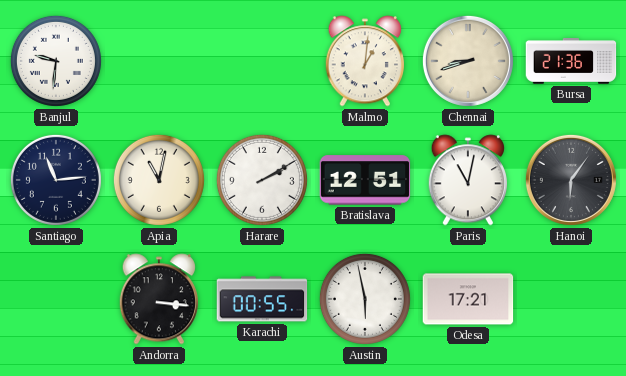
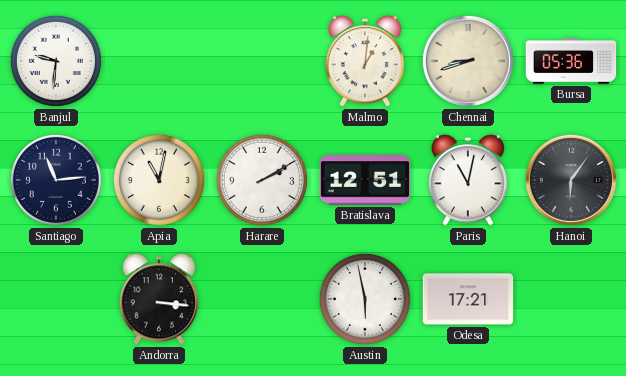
Bursa: 21:36 -> 05:36 (571, 61)
Karachi: 00:55 -> none (262, 299)
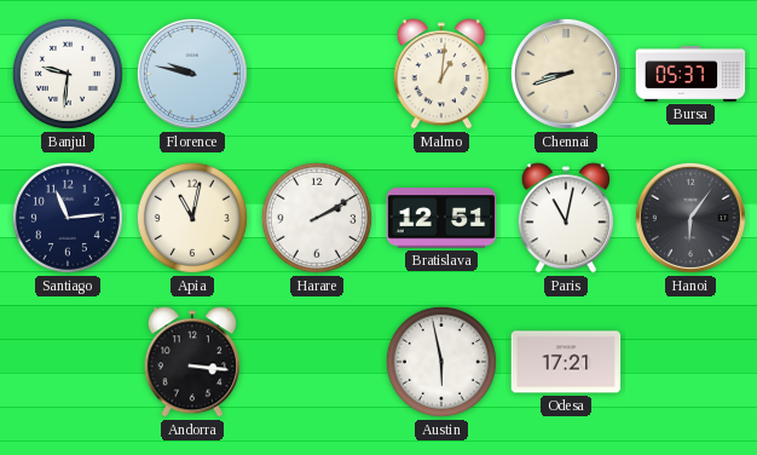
Florence: none -> 9:47 (192, 74)
Bursa: 05:36 -> 05:37 (690, 74)
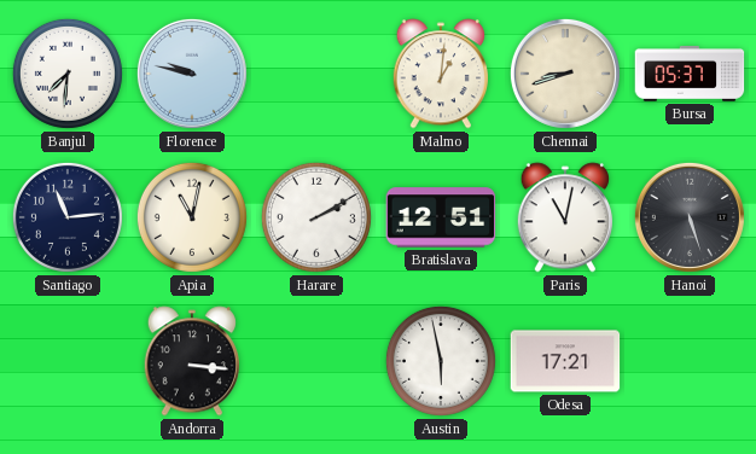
Banjul: 9:31 -> 7:31 (68, 74)
Hanoi: 6:06 -> 5:27 (690, 217)
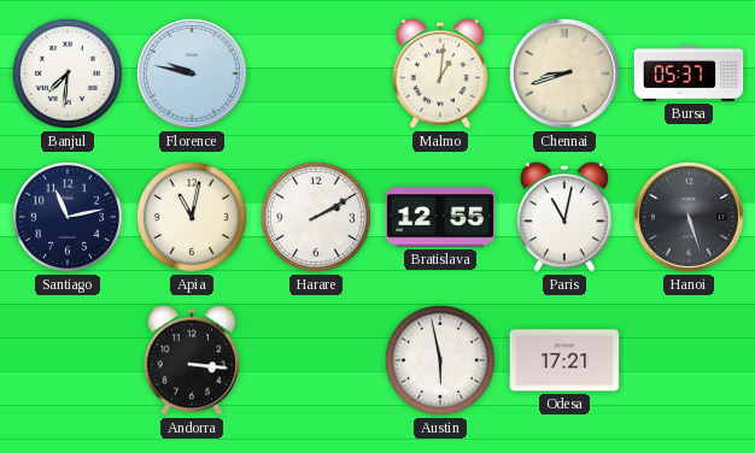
Santiago: 11:14 -> 11:13 (68, 217)
Bratislava: 12:51 -> 12:55 (440, 217)
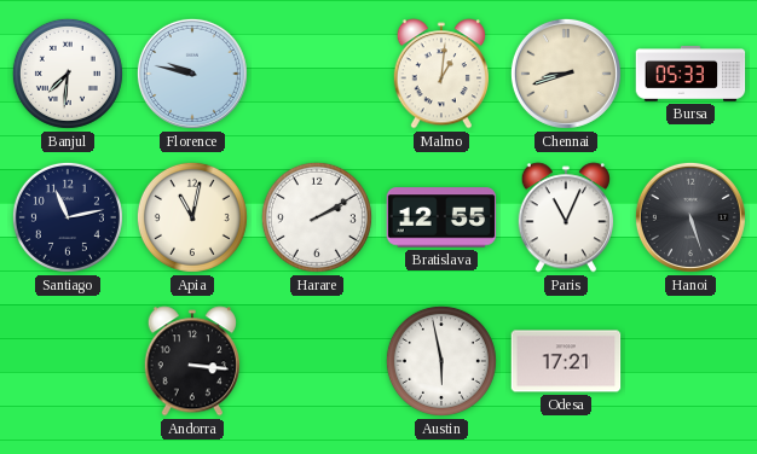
Bursa: 05:37 -> 05:33 (690, 74)
Paris: 11:02 -> 11:04 (565, 217)
